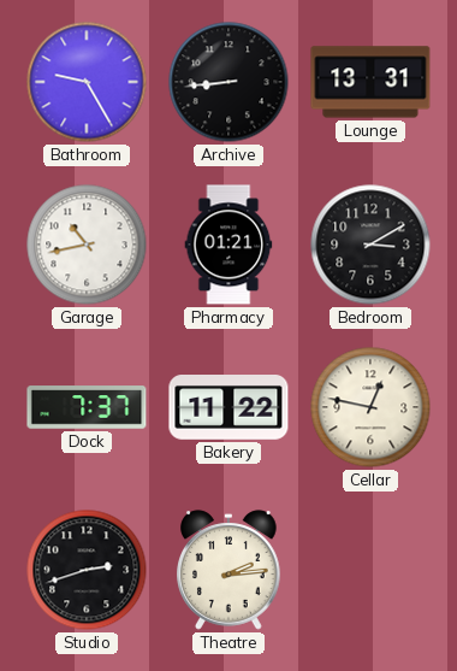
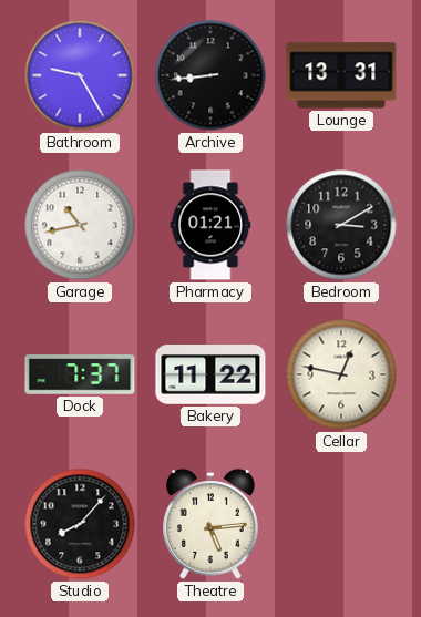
Studio: 2:42 -> 8:07 (80, 524)
Theatre: 2:14 -> 5:14 (212, 524)
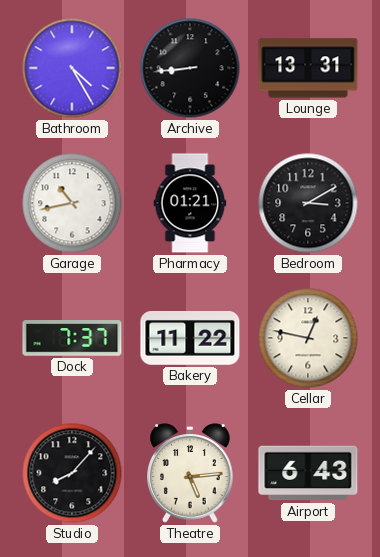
Bathroom: 9:25 -> 4:25 (72, 68)
Airport: none -> 6:43 (308, 473)
